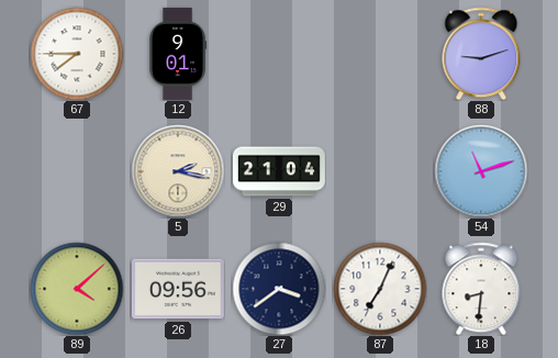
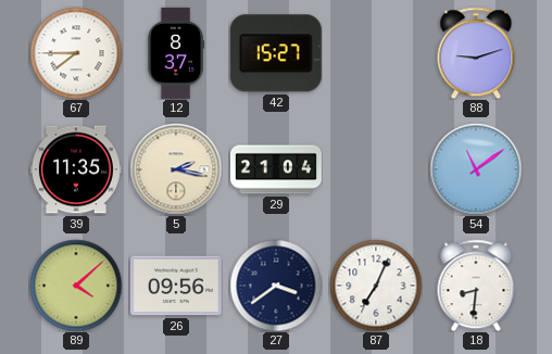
12: 9:01 -> 8:37 (176, 53)
42: none -> 15:27 (276, 53)
39: none -> 11:35 (76, 169)
54: 11:12 -> 11:09 (476, 169)
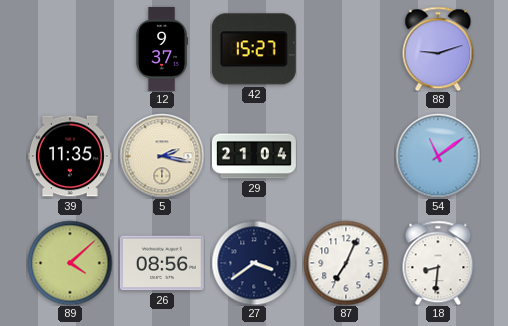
67: 7:45 -> none (76, 53)
12: 8:37 -> 9:37 (162, 49)
26: 09:56 -> 08:56 (162, 263)
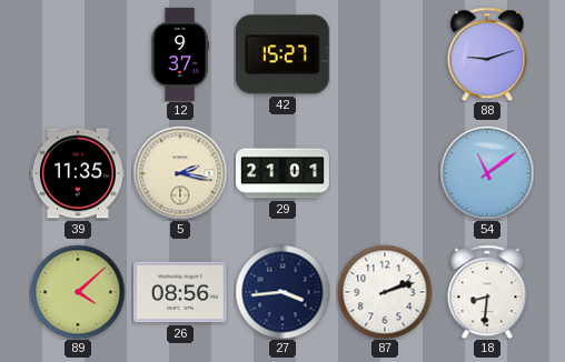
29: 21:04 -> 21:01 (282, 173)
27: 3:39 -> 3:44 (282, 292)
87: 7:04 -> 2:12 (385, 292)
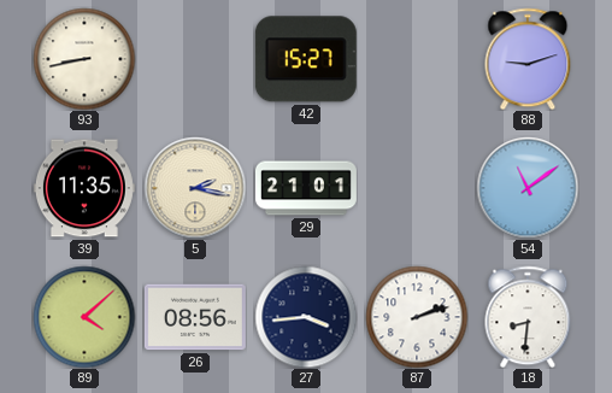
93: none -> 8:43 (84, 59)
12: 9:37 -> none (180, 54)
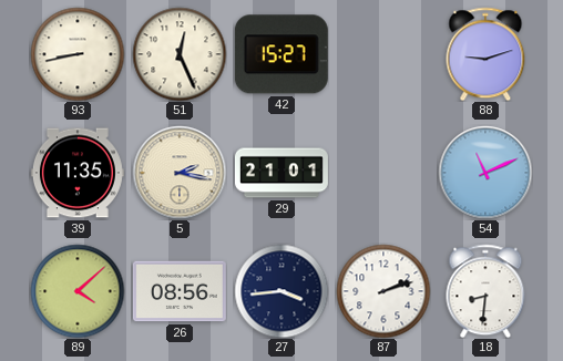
51: none -> 12:26 (180, 54)
54: 11:09 -> 11:11 (485, 173)
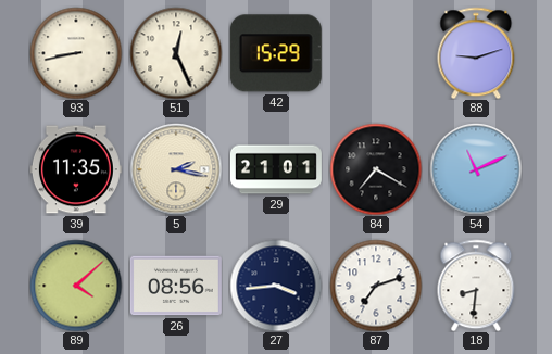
42: 15:27 -> 15:29 (276, 53)
84: none -> 7:20 (376, 169)
87: 2:12 -> 7:12 (376, 286)
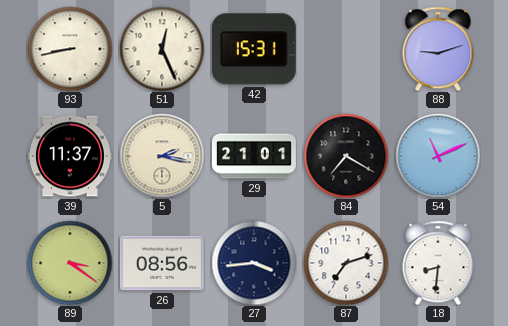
42: 15:29 -> 15:31 (254, 49)
39: 11:35 -> 11:37 (70, 156)
89: 4:08 -> 3:21 (70, 263)
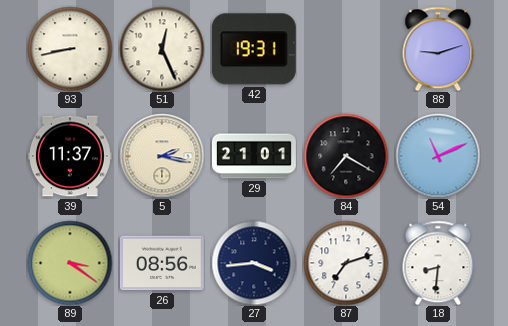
42: 15:31 -> 19:31 (254, 49)
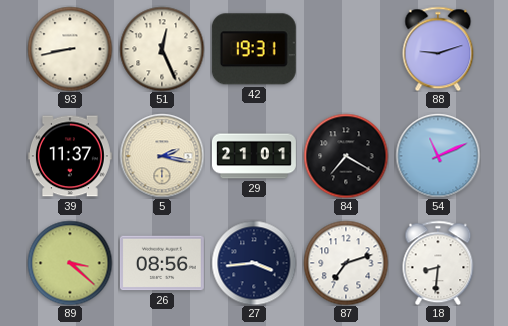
89: 3:21 -> 3:22 (70, 263)
